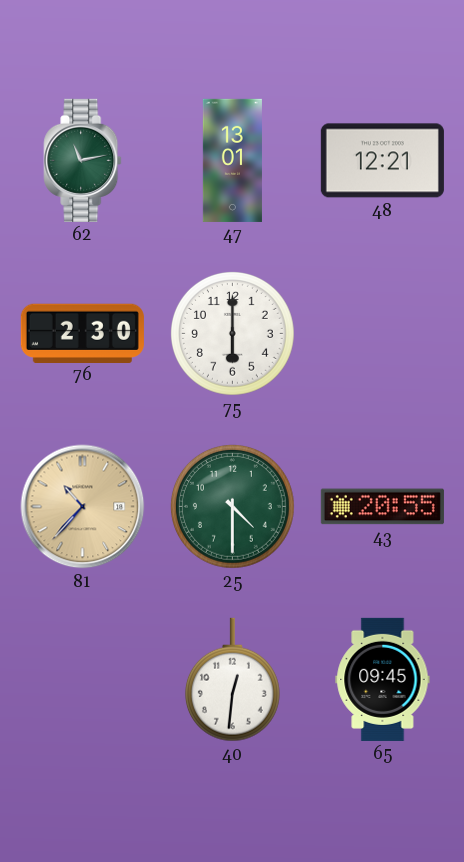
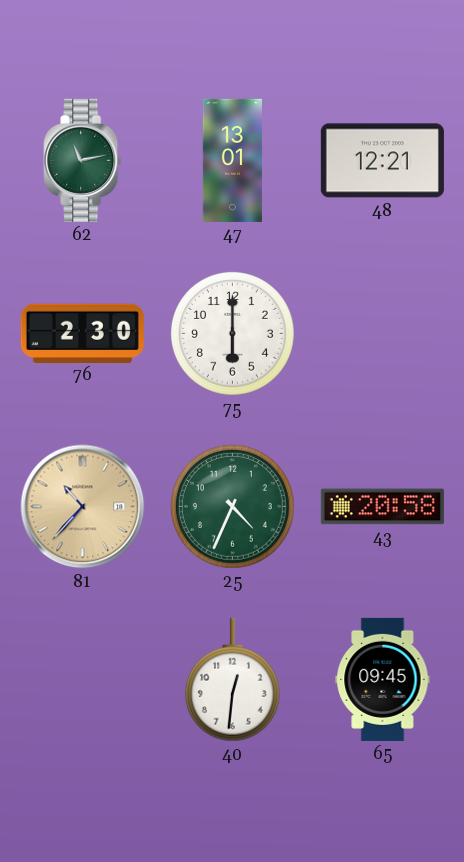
25: 4:30 -> 4:34 (233, 507)
43: 20:55 -> 20:58 (382, 507)
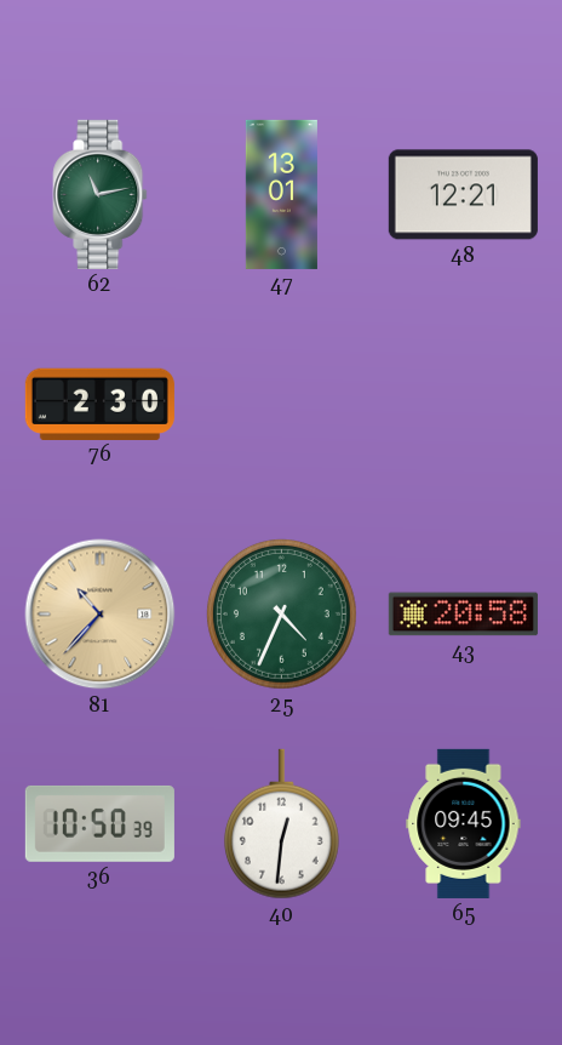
75: 6:00 -> none (233, 334)
36: none -> 10:50 (99, 823)
